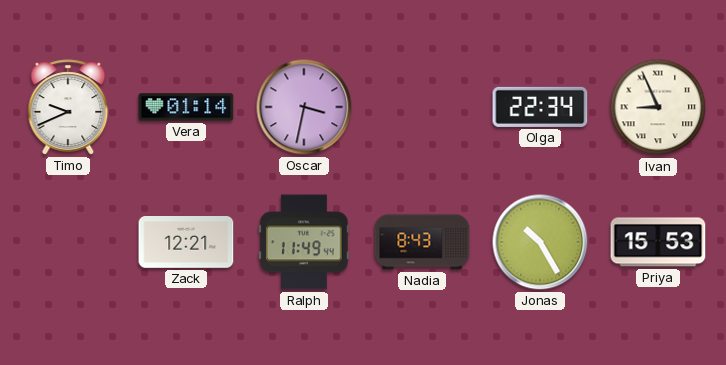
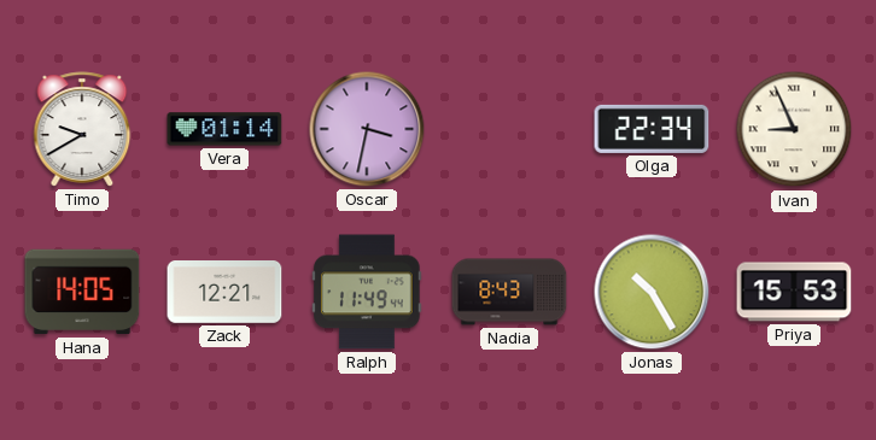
Timo: 9:41 -> 9:40 (82, 129)
Hana: none -> 14:05 (82, 292)
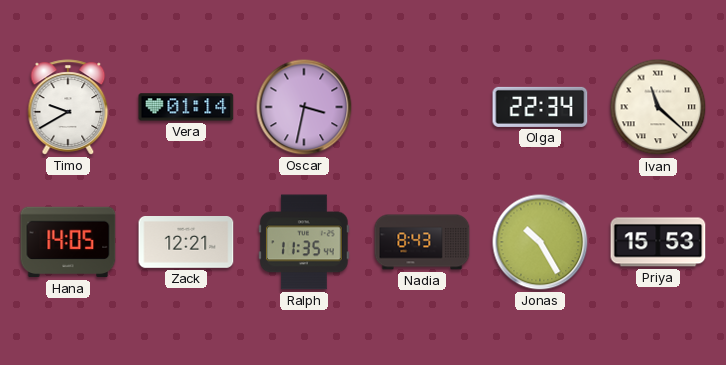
Ivan: 8:56 -> 11:22 (658, 107)
Ralph: 11:49 -> 11:35 (305, 242)
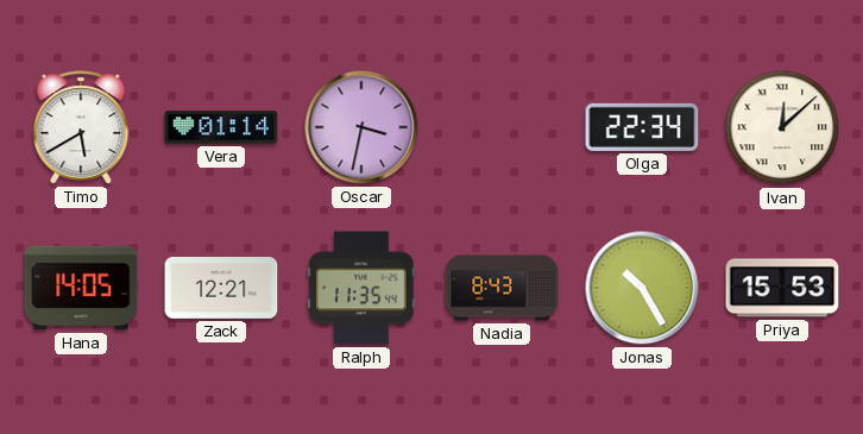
Timo: 9:40 -> 5:40 (81, 127)
Ivan: 11:22 -> 12:08 (782, 127)
